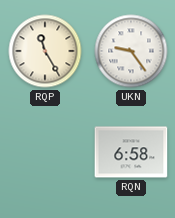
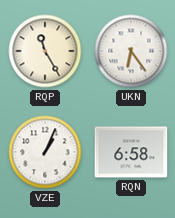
UKN: 9:24 -> 6:24 (131, 51)
VZE: none -> 1:04 (45, 152)
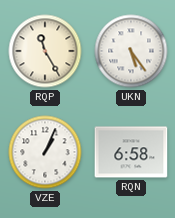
UKN: 6:24 -> 5:24 (131, 51)
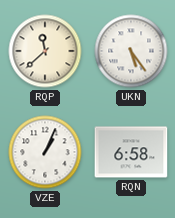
RQP: 11:25 -> 11:38 (45, 51)
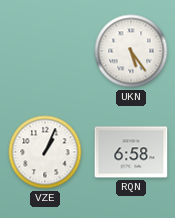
RQP: 11:38 -> none (45, 51)
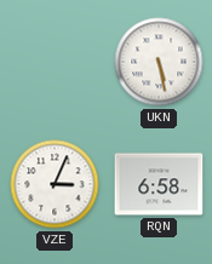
UKN: 5:24 -> 5:28 (159, 62)
VZE: 1:04 -> 3:04 (55, 184)
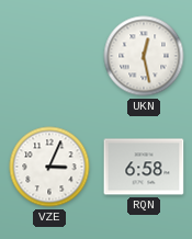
UKN: 5:28 -> 12:28 (144, 56)
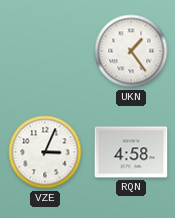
UKN: 12:28 -> 1:24 (131, 51)
RQN: 6:58 -> 4:58 (131, 152)
